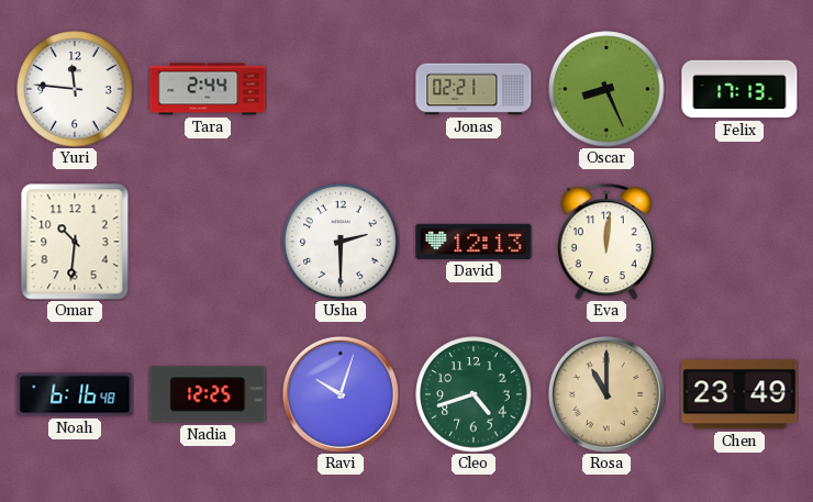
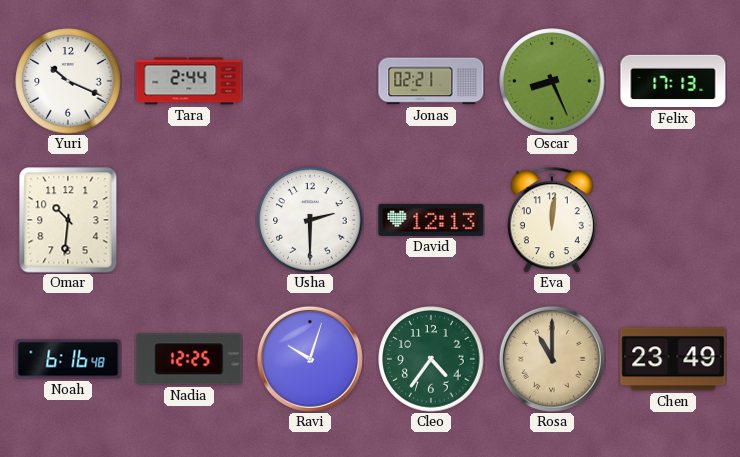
Yuri: 11:46 -> 10:19 (68, 81)
Cleo: 4:42 -> 4:36 (431, 359)
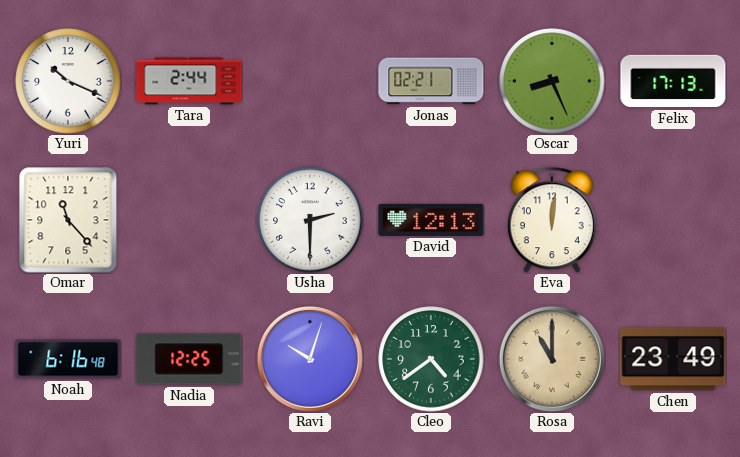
Omar: 10:31 -> 11:23 (68, 220)
Cleo: 4:36 -> 4:39 (431, 359)
